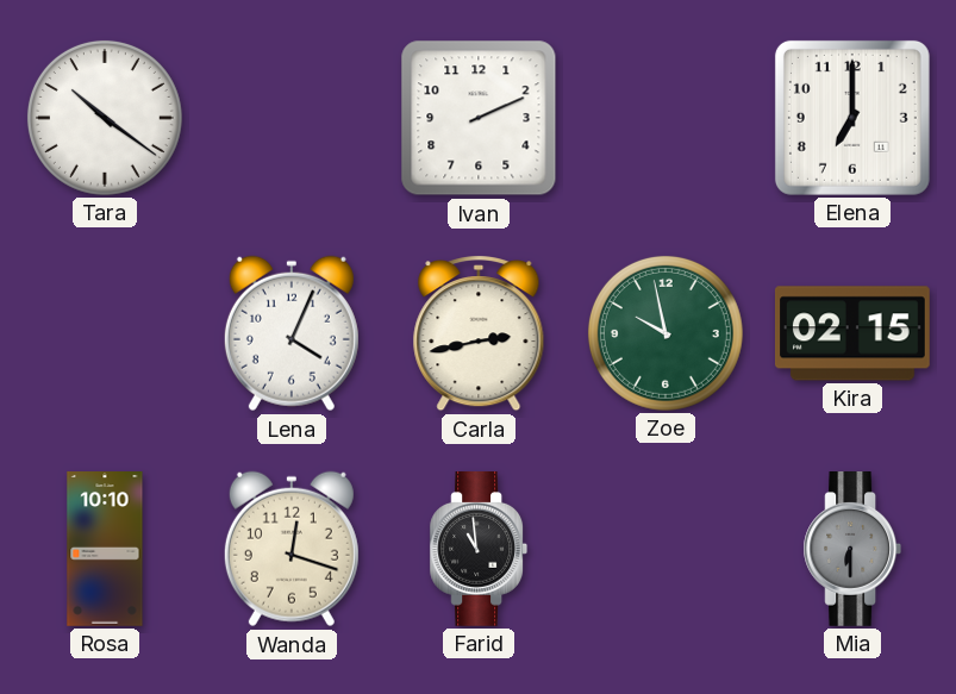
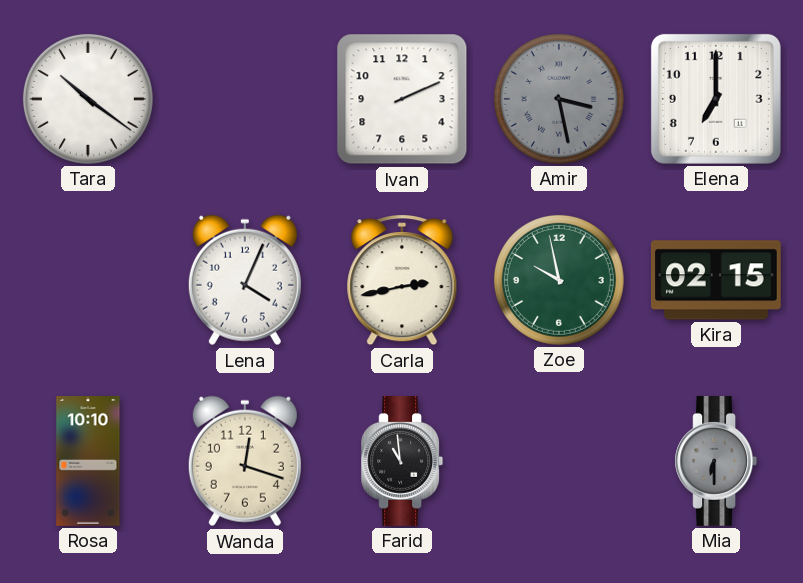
Amir: none -> 3:28 (559, 99)
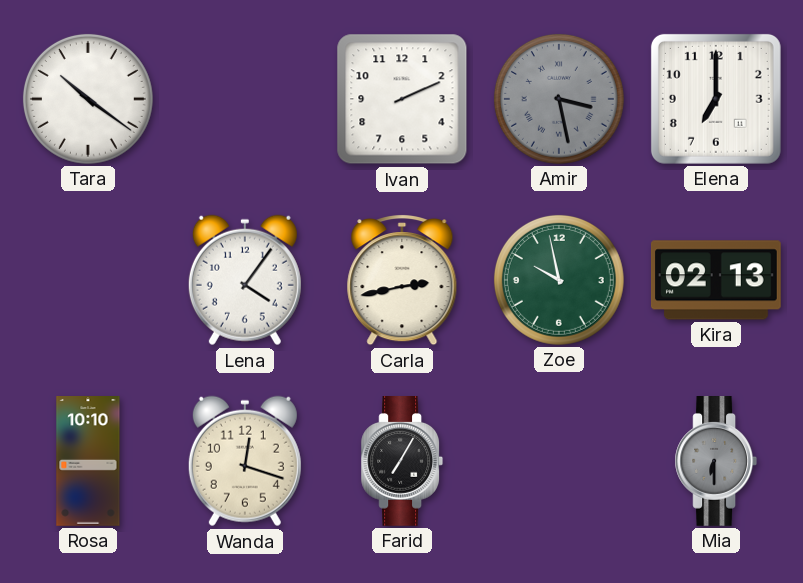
Lena: 4:04 -> 4:06 (245, 280)
Kira: 02:15 -> 02:13 (716, 280)
Farid: 10:59 -> 7:05 (402, 462)
